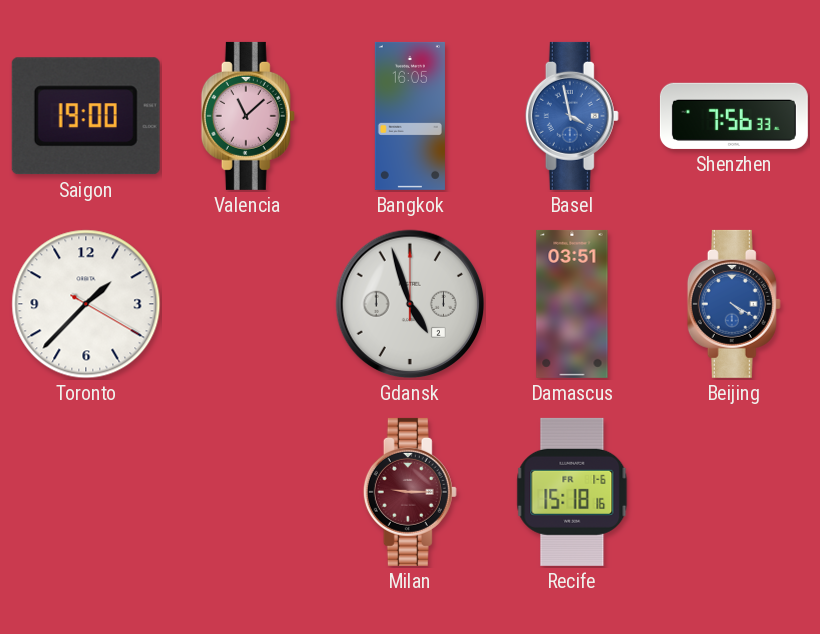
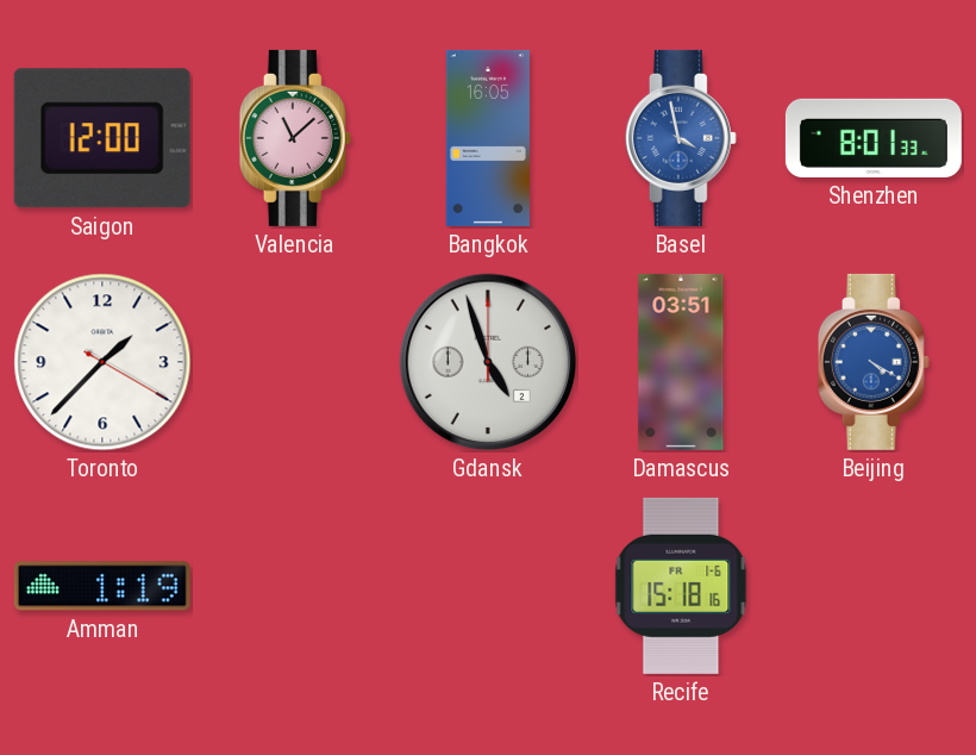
Saigon: 19:00 -> 12:00 (102, 138)
Shenzhen: 7:56 -> 8:01 (874, 138)
Amman: none -> 1:19 (102, 586)
Milan: 9:15 -> none (410, 492)
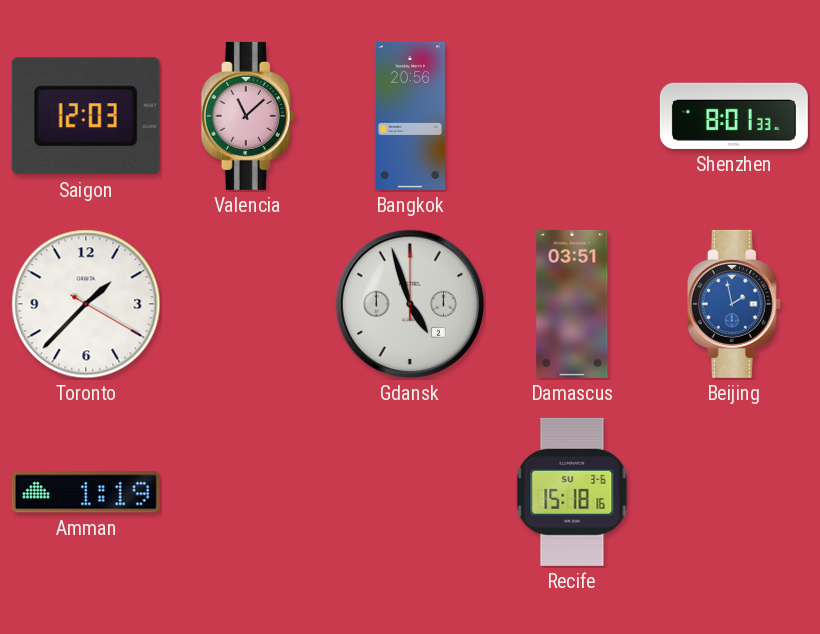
Saigon: 12:00 -> 12:03 (86, 116)
Bangkok: 16:05 -> 20:56 (410, 116)
Basel: 3:58 -> none (681, 138)
Beijing: 4:20 -> 1:58 (734, 304)
Recife date: FR 1-6 -> SU 3-6 (572, 492)
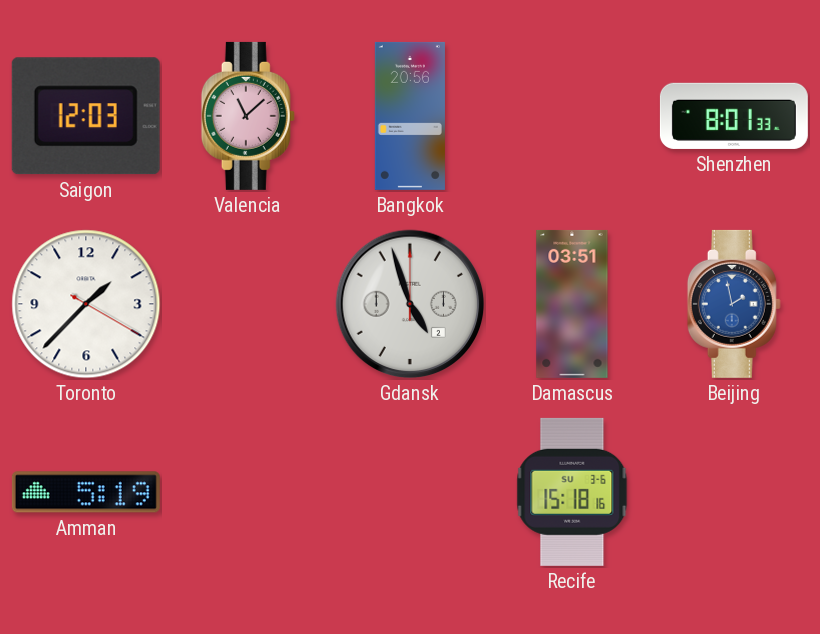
Amman: 1:19 -> 5:19 (86, 492)
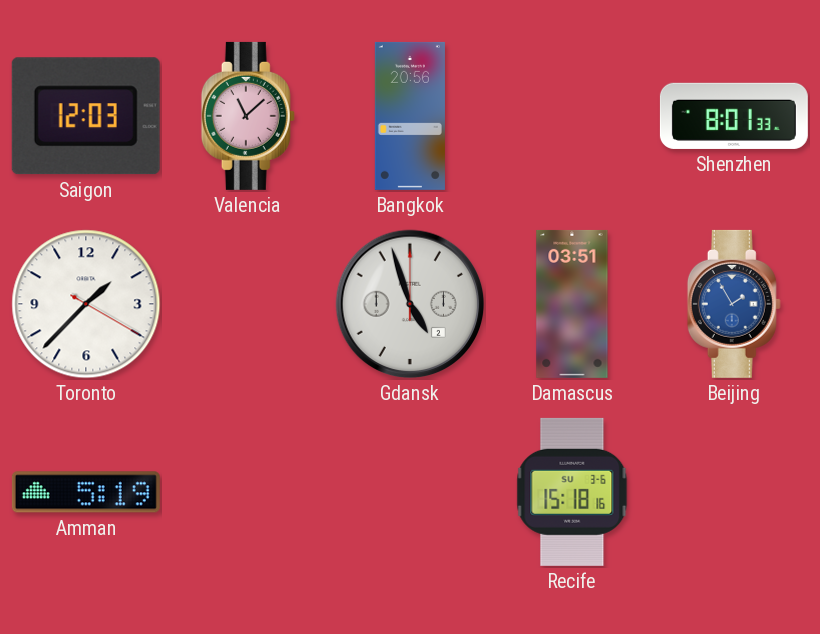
Beijing: 1:58 -> 1:55 (734, 304)
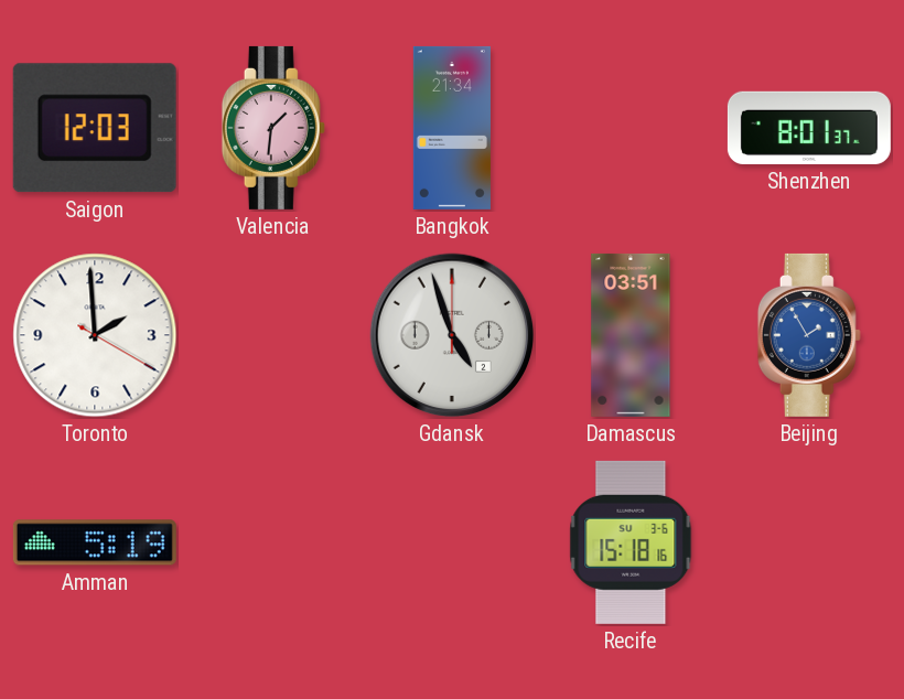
Valencia: 11:08 -> 1:31 (273, 128)
Bangkok: 20:56 -> 21:34 (452, 128)
Shenzhen: 8:01:33 -> 8:01:37 (809, 128)
Toronto: 1:37 -> 1:59 (95, 335)
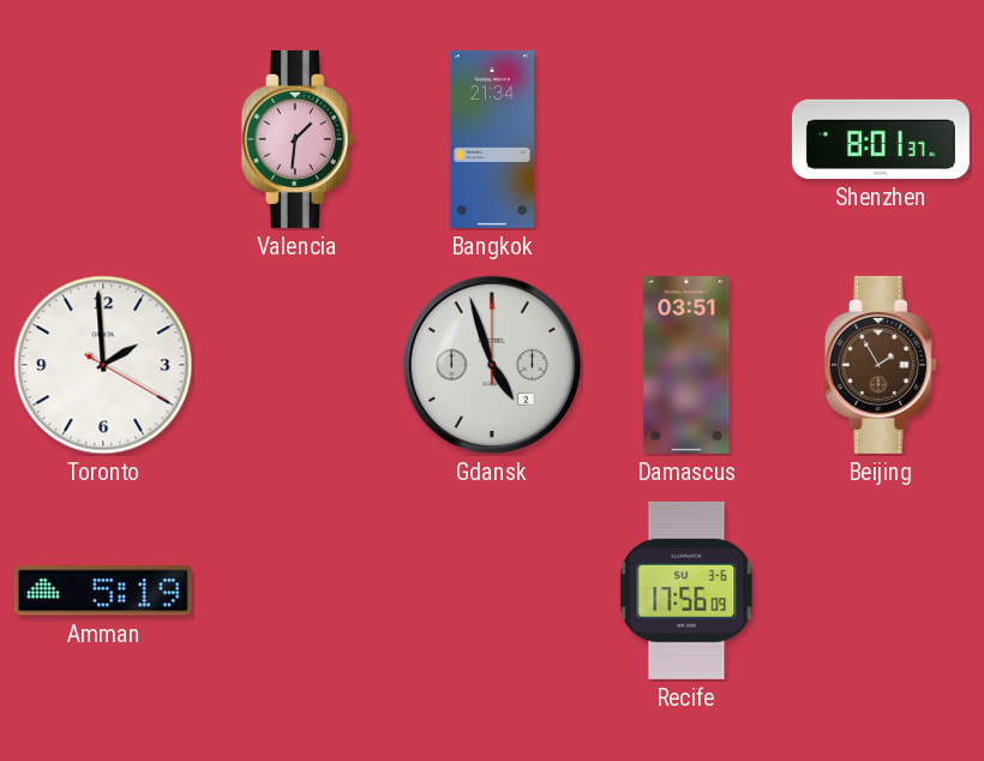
Saigon: 12:03 -> none (95, 128)
Beijing dial: blue -> brown (881, 365)
Recife: 15:18 -> 17:56 (686, 591)
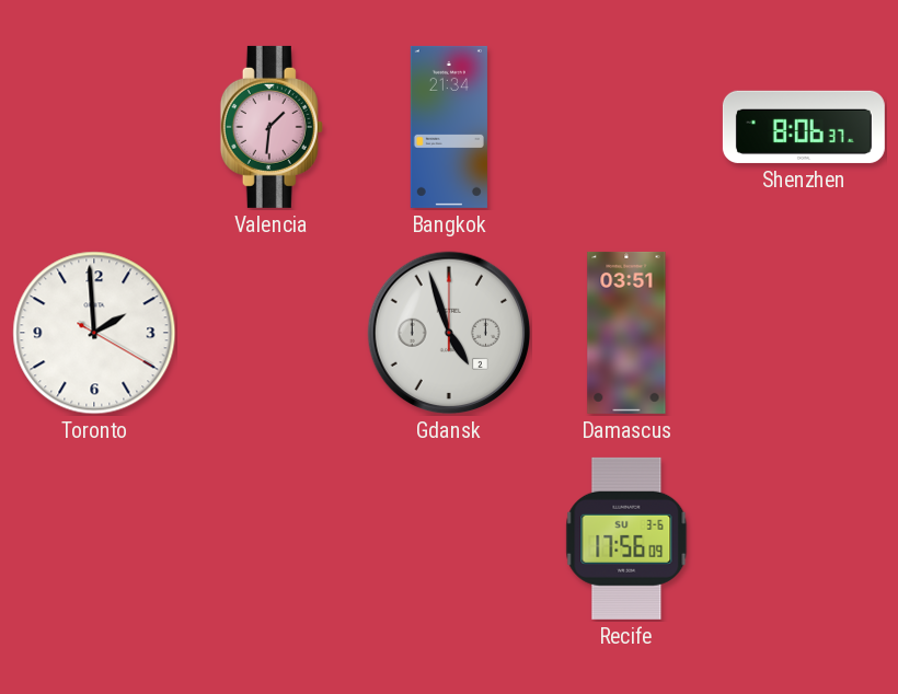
Shenzhen: 8:01 -> 8:06 (804, 127)
Beijing: 1:55 -> none (881, 365)
Amman: 5:19 -> none (103, 591)
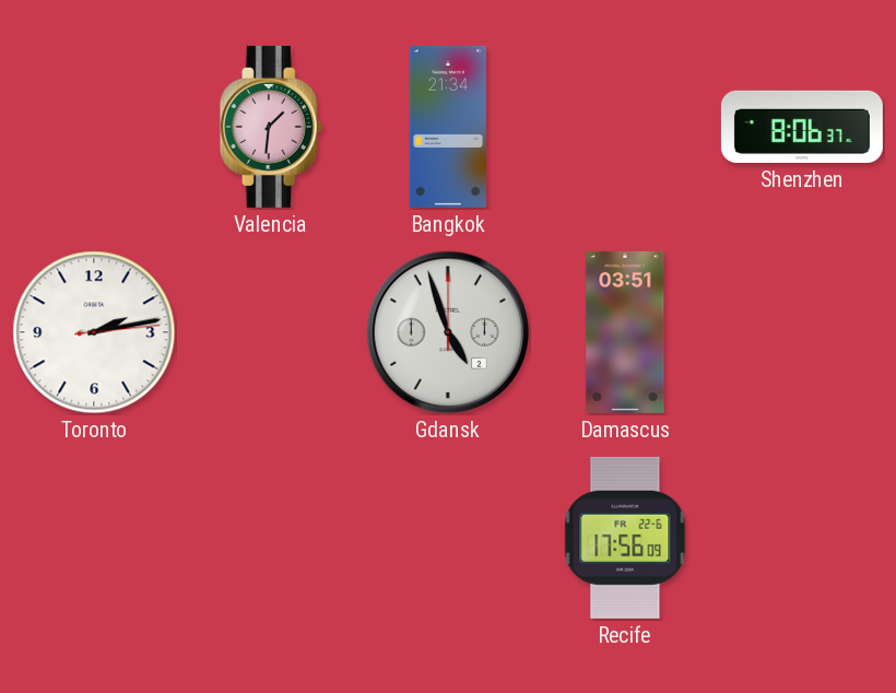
Toronto: 1:59 -> 2:13 (94, 332)
Recife date: SU 3-6 -> FR 22-6 (625, 538)
